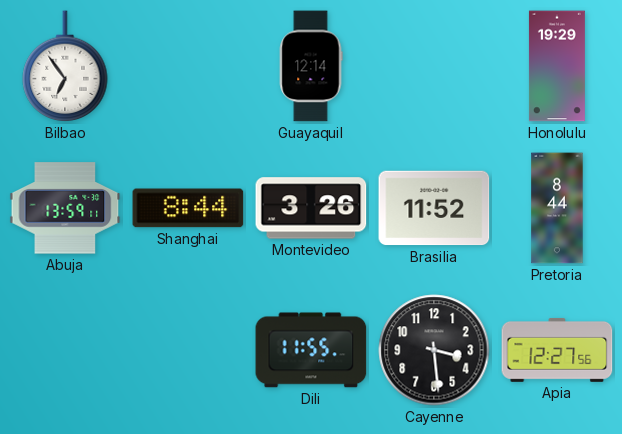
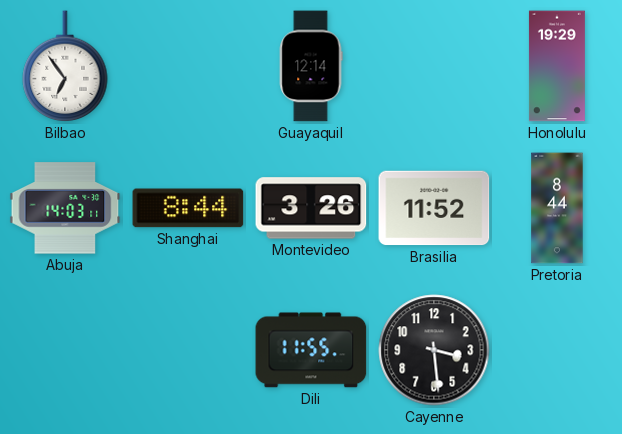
Abuja: 13:59 -> 14:03 (65, 208)
Apia: 12:27 -> none (557, 350)
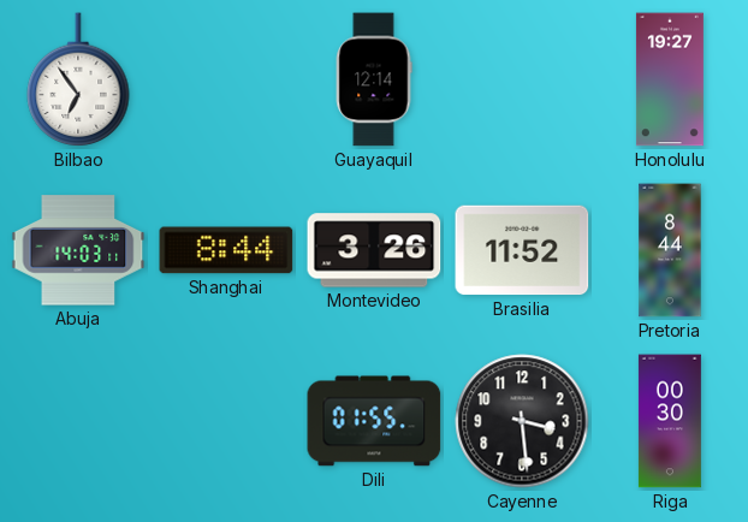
Honolulu: 19:29 -> 19:27 (670, 79)
Dili: 11:55 -> 01:55 (374, 421)
Riga: none -> 00:30 (670, 421)
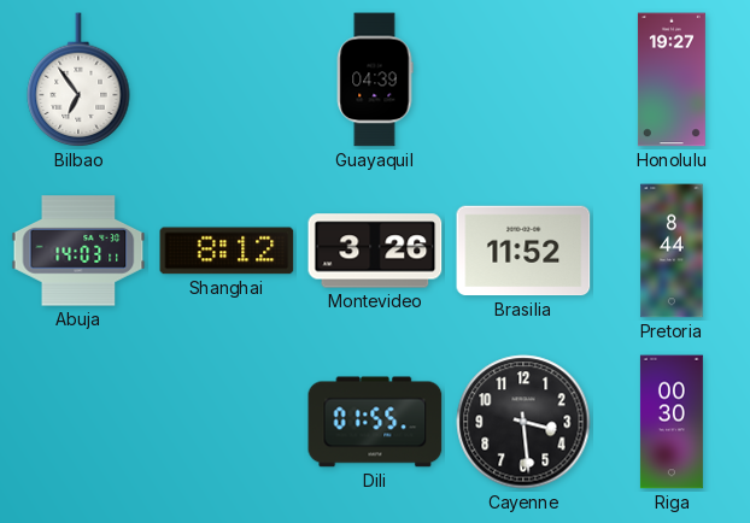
Guayaquil: 12:14 -> 04:39 (375, 80)
Shanghai: 8:44 -> 8:12 (227, 251)
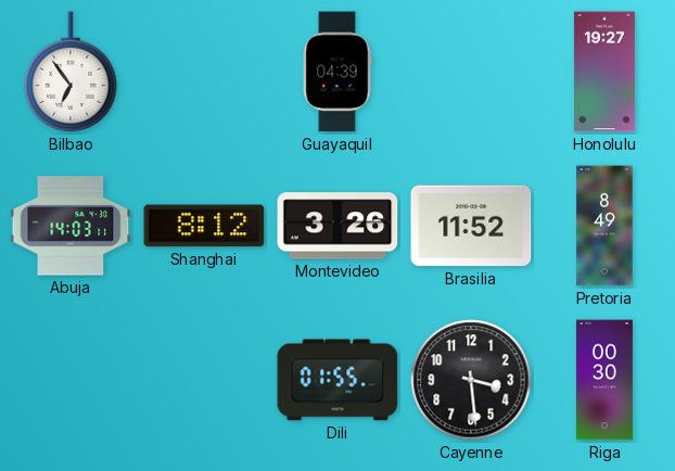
Pretoria: 8:44 -> 8:49 (604, 226)
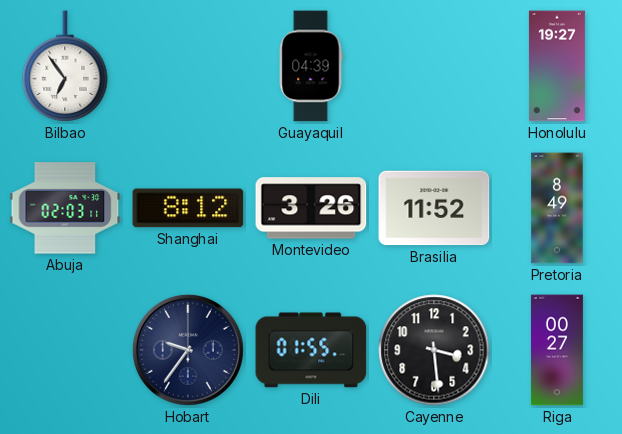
Abuja: 14:03 -> 02:03 (65, 208)
Hobart: none -> 9:36 (188, 350)
Riga: 00:30 -> 00:27 (557, 350)
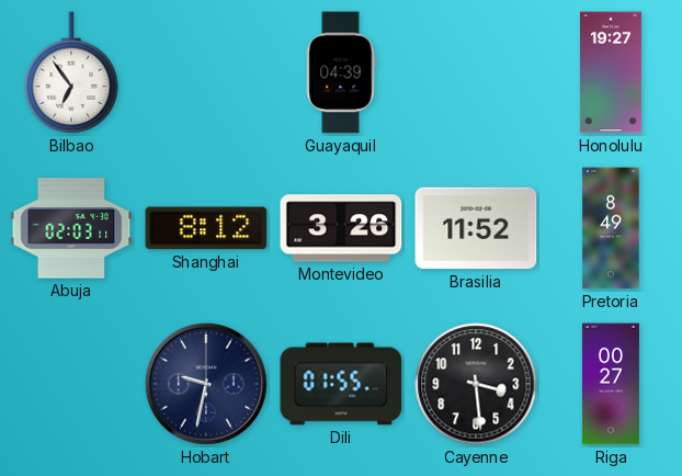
Hobart: 9:36 -> 9:32 (206, 384)
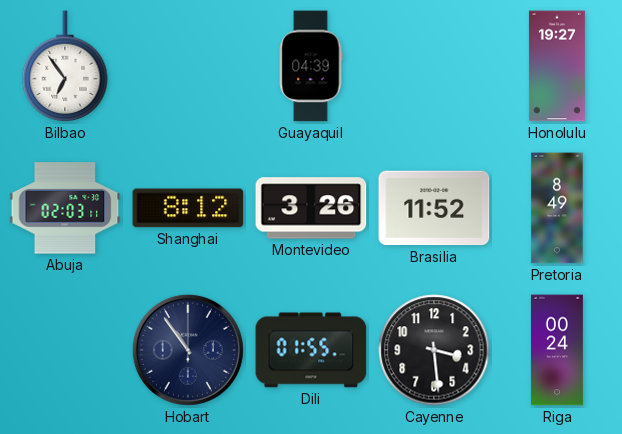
Hobart: 9:32 -> 10:54 (188, 350)
Riga: 00:27 -> 00:24 (557, 350)
